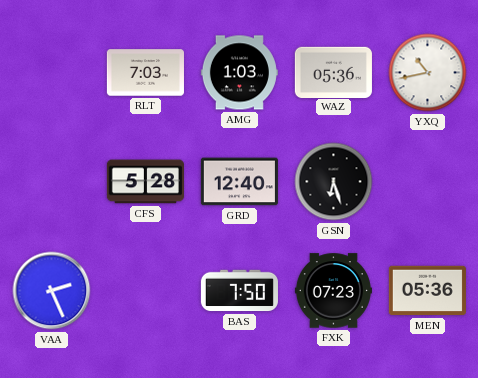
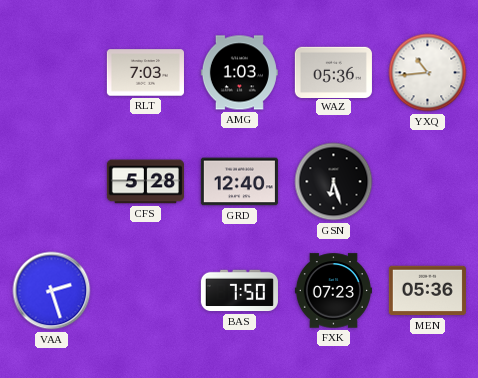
YXQ: 10:43 -> 10:44 (428, 73)
VAA: 2:26 -> 2:27 (52, 291)
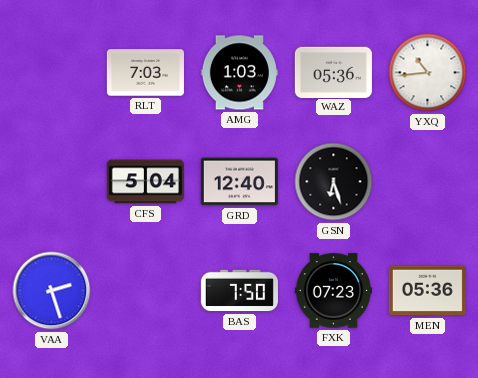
CFS: 5:28 -> 5:04 (145, 182)
